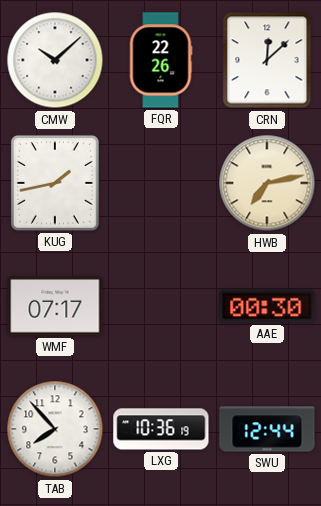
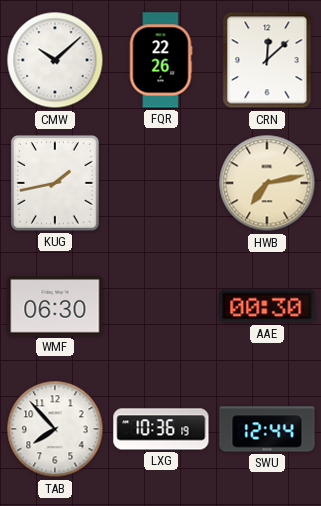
WMF: 07:17 -> 06:30 (55, 306)
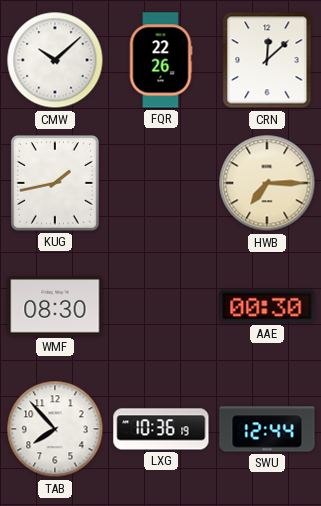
HWB: 7:13 -> 7:15 (267, 183)
WMF: 06:30 -> 08:30 (55, 306)
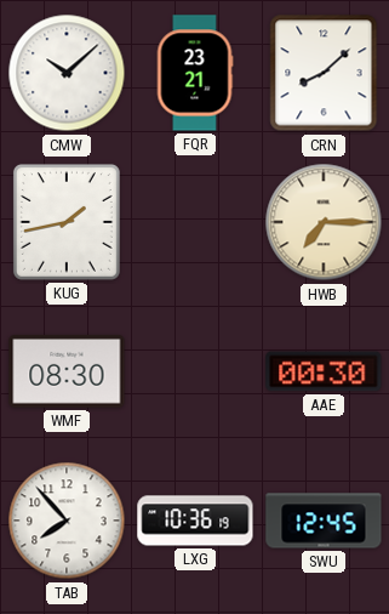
FQR: 22:26 -> 23:21 (195, 73)
CRN: 12:08 -> 8:08 (324, 73)
SWU: 12:44 -> 12:45 (324, 521)
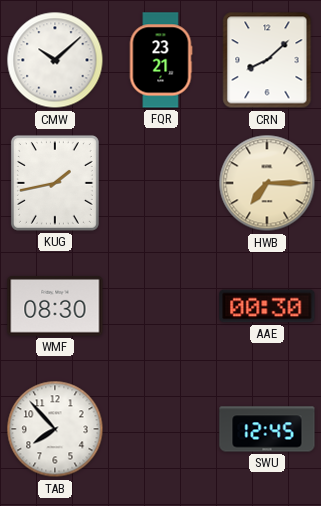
LXG: 10:36 -> none (195, 521)
